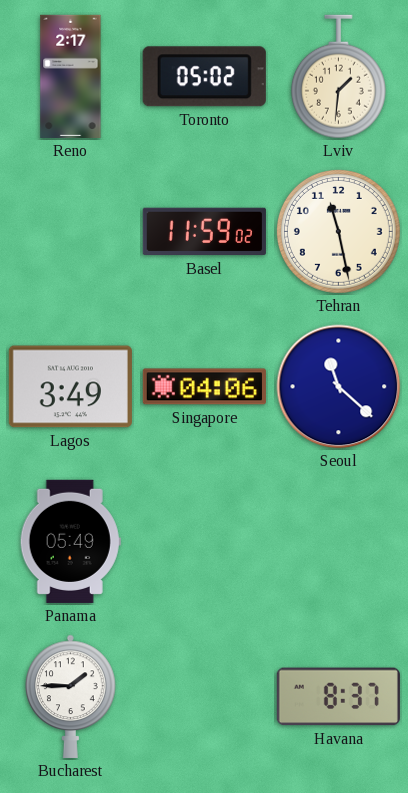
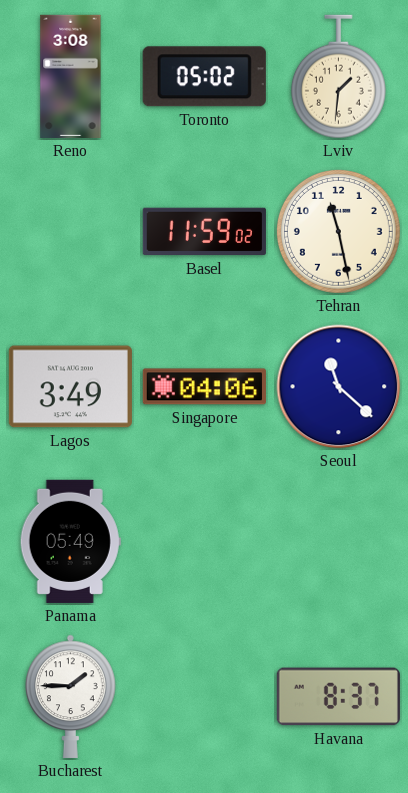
Reno: 2:17 -> 3:08 (71, 76)
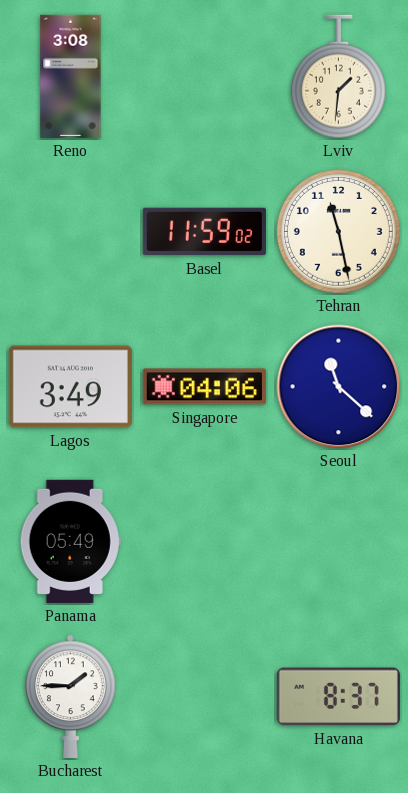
Toronto: 05:02 -> none (204, 77)
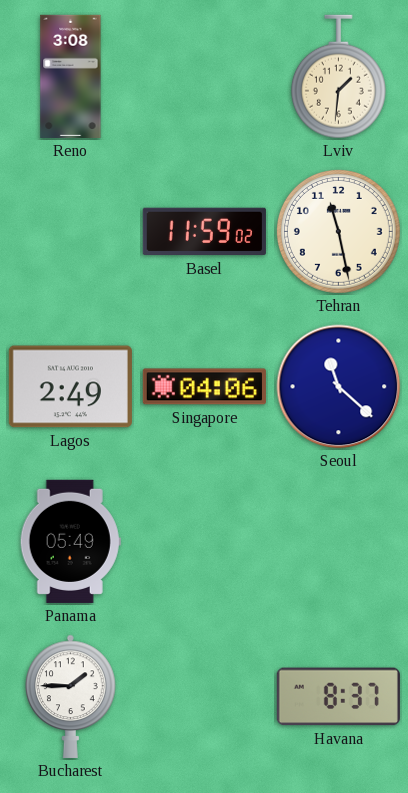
Lagos: 3:49 -> 2:49 (70, 387)
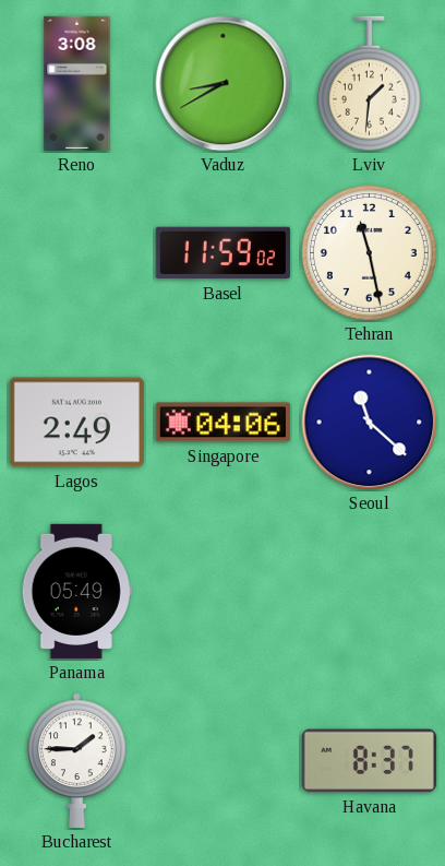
Vaduz: none -> 8:40 (224, 84)
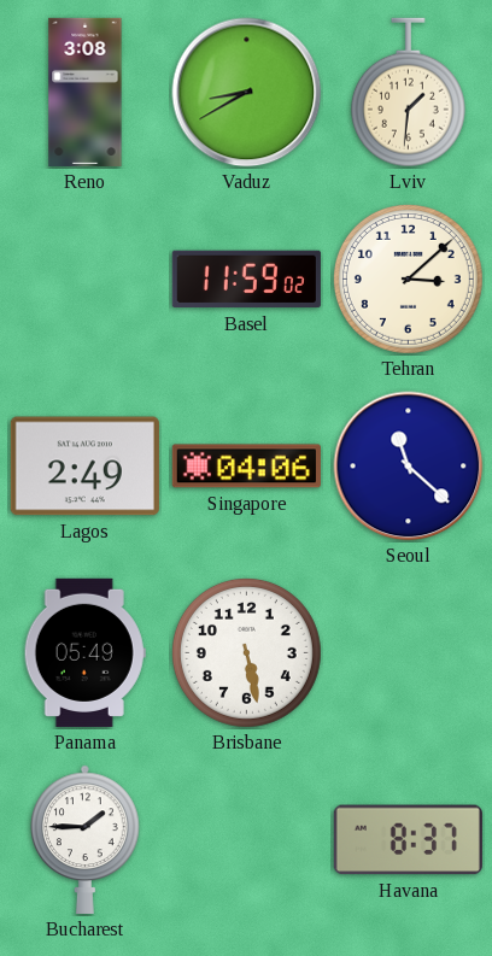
Tehran: 11:28 -> 3:08 (408, 278)
Brisbane: none -> 5:28 (246, 652)
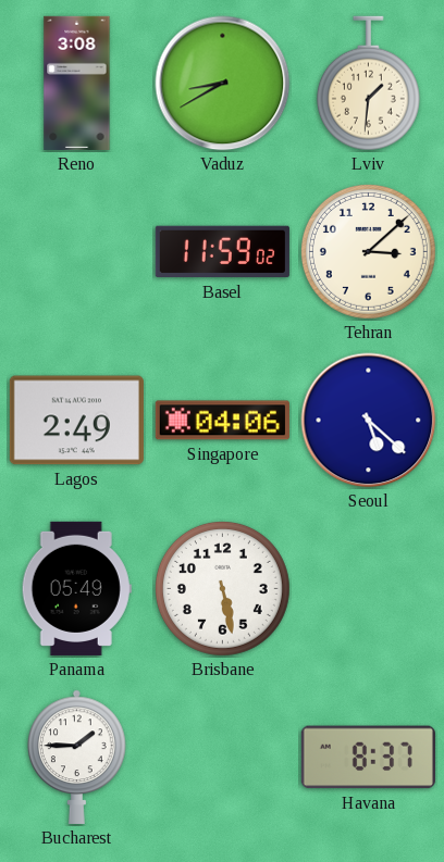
Seoul: 11:22 -> 5:22 (369, 421)
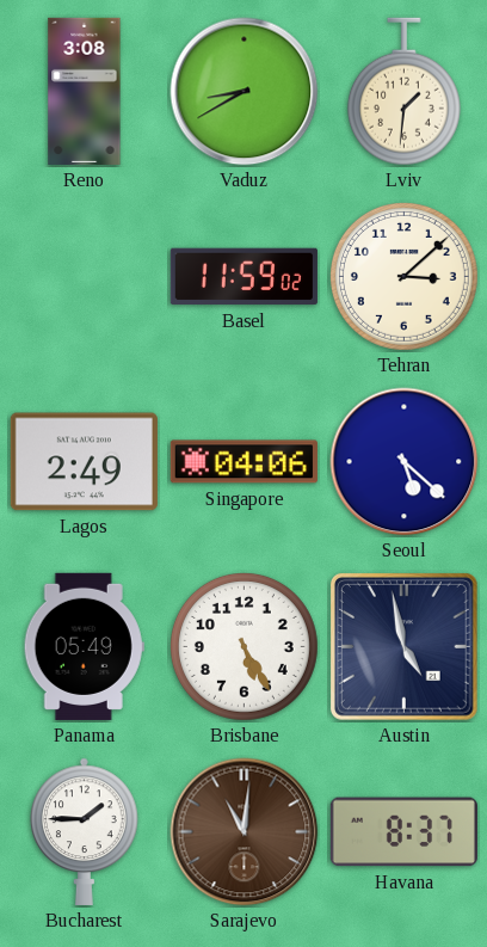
Brisbane: 5:28 -> 5:25 (243, 646)
Austin: none -> 4:58 (405, 647)
Sarajevo: none -> 11:01 (245, 832)
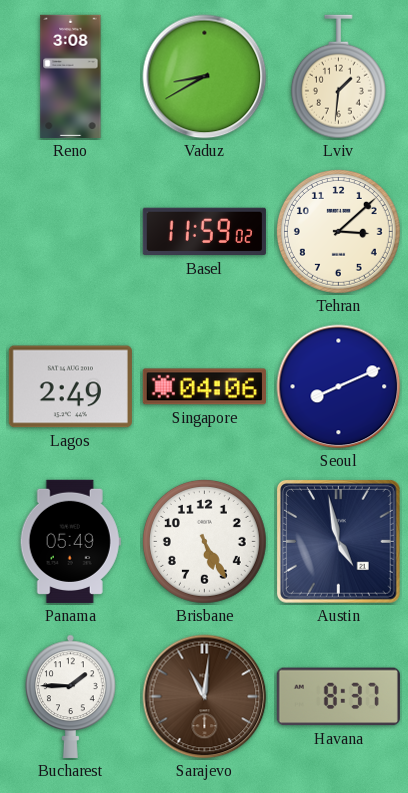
Seoul: 5:22 -> 8:11 (339, 387)
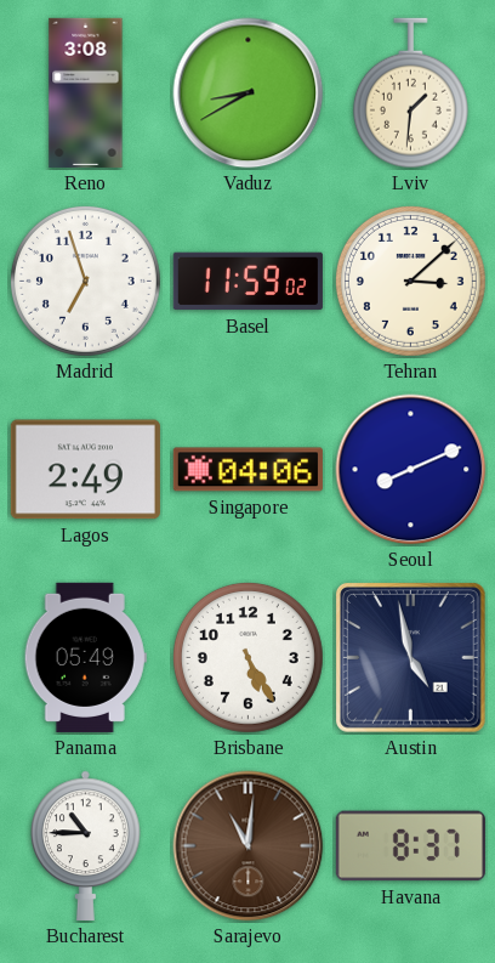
Madrid: none -> 6:57 (85, 281)
Bucharest: 1:45 -> 10:45 (86, 845)
